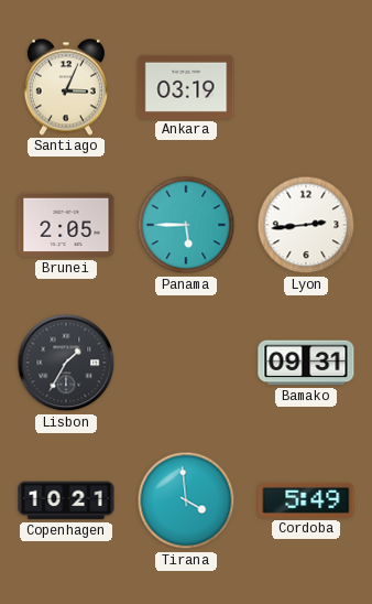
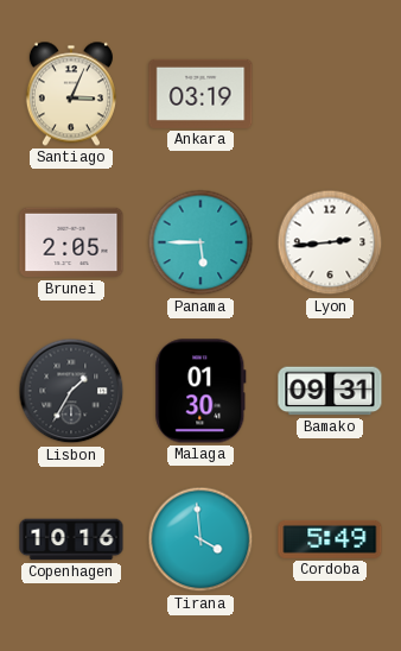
Malaga: none -> 01:30 (200, 391)
Copenhagen: 10:21 -> 10:16 (71, 539)
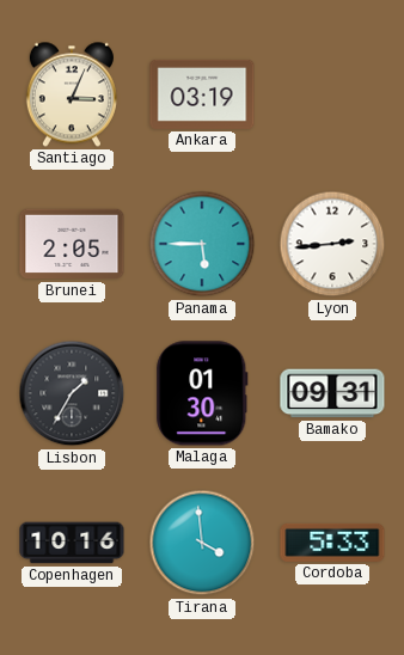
Cordoba: 5:49 -> 5:33 (332, 543)
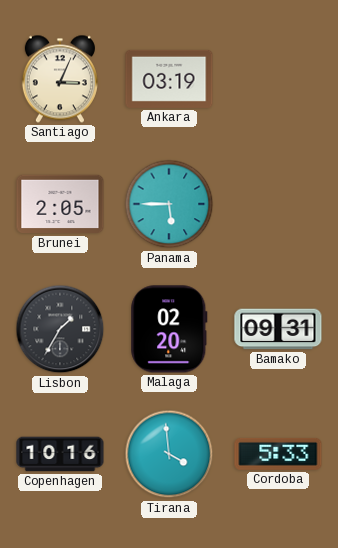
Lyon: 2:44 -> none (332, 244)
Malaga: 01:30 -> 02:20 (169, 329)
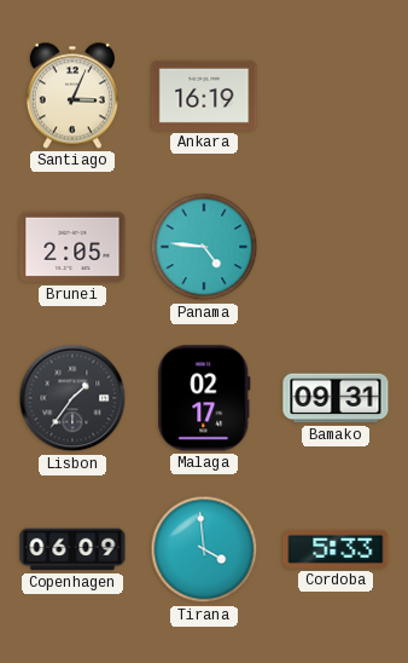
Ankara: 03:19 -> 16:19 (204, 96)
Panama: 5:45 -> 4:46 (204, 247)
Lisbon: 1:35 -> 1:36 (72, 398)
Malaga: 02:20 -> 02:17 (204, 398)
Copenhagen: 10:16 -> 06:09 (72, 549)
